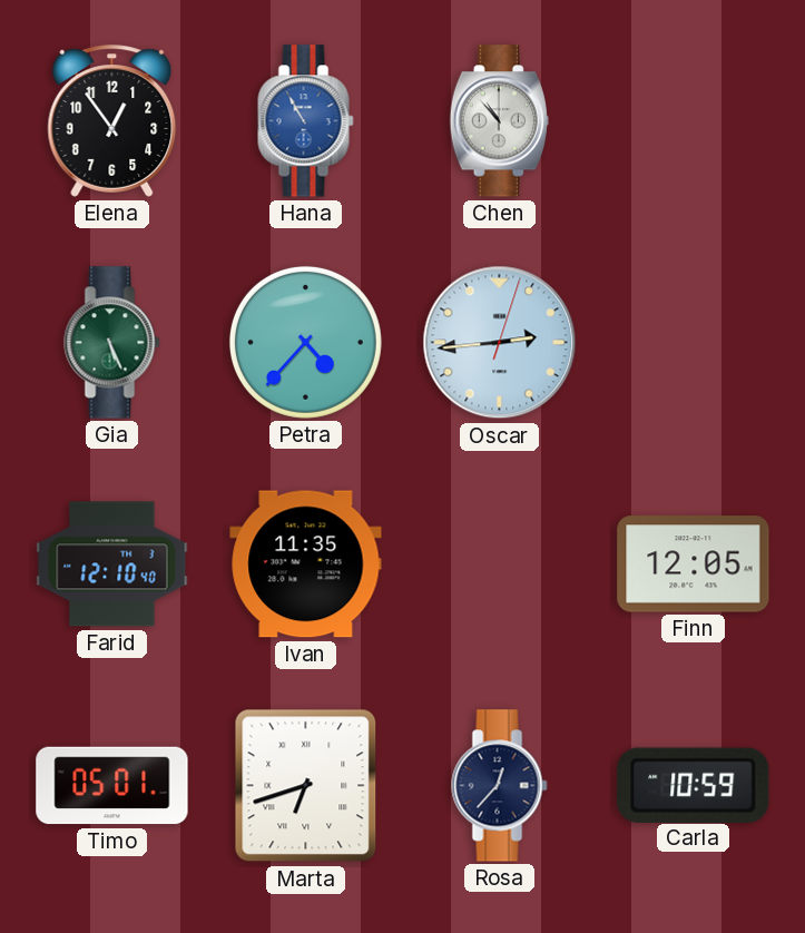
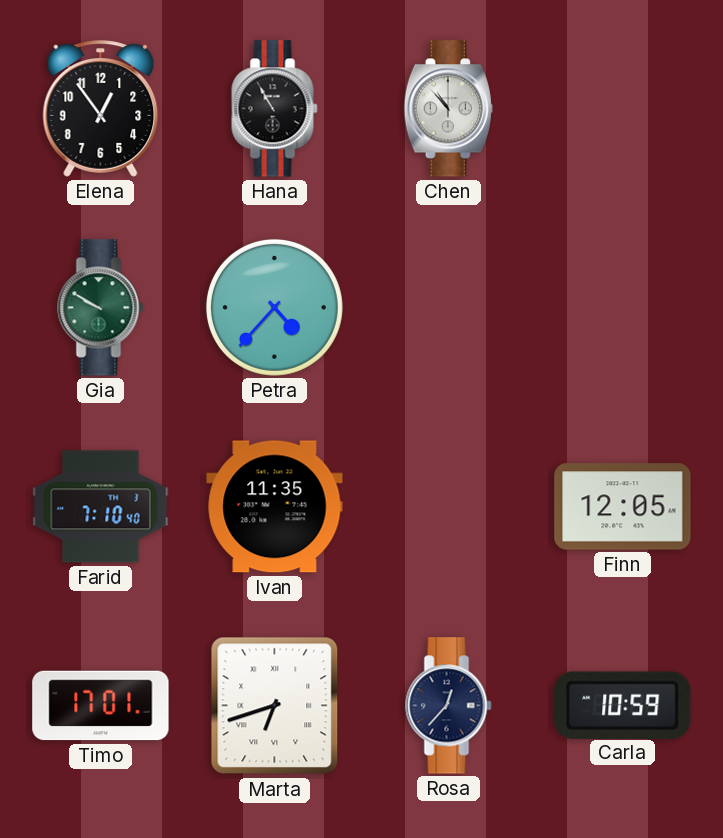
Hana dial: blue -> black (275, 109)
Gia: 5:26 -> 9:50 (101, 308)
Oscar: 2:44 -> none (500, 343)
Farid: 12:10 -> 7:10 (101, 507)
Timo: 05:01 -> 17:01 (101, 706)
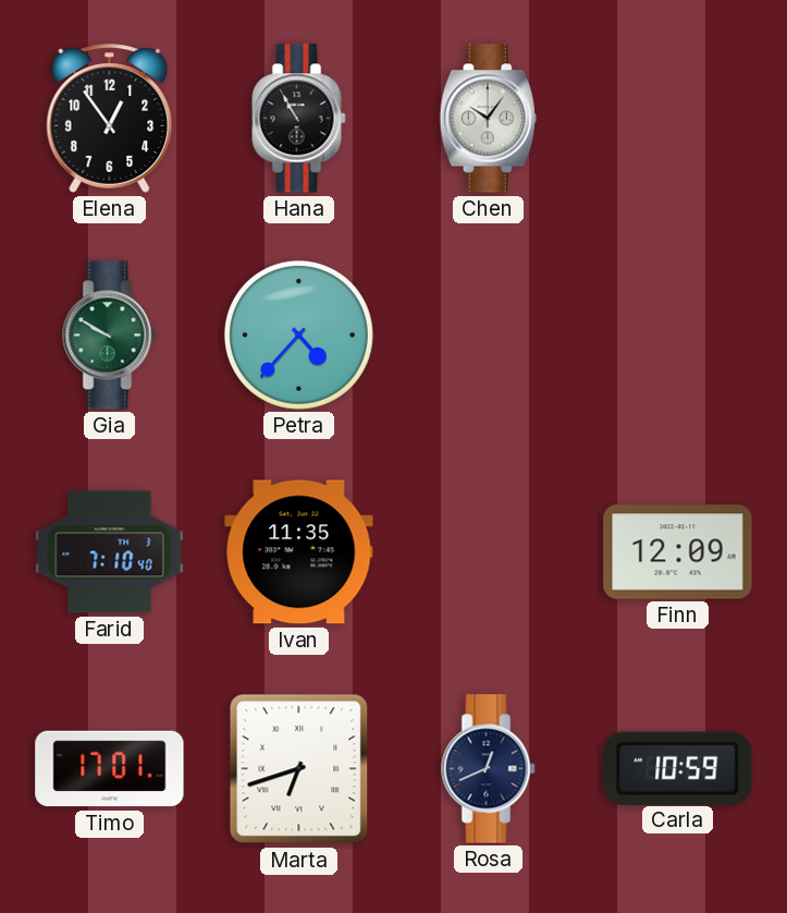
Chen: 10:53 -> 10:06 (488, 119)
Finn: 12:05 -> 12:09 (678, 552)
Rosa: 12:37 -> 12:41 (489, 769)
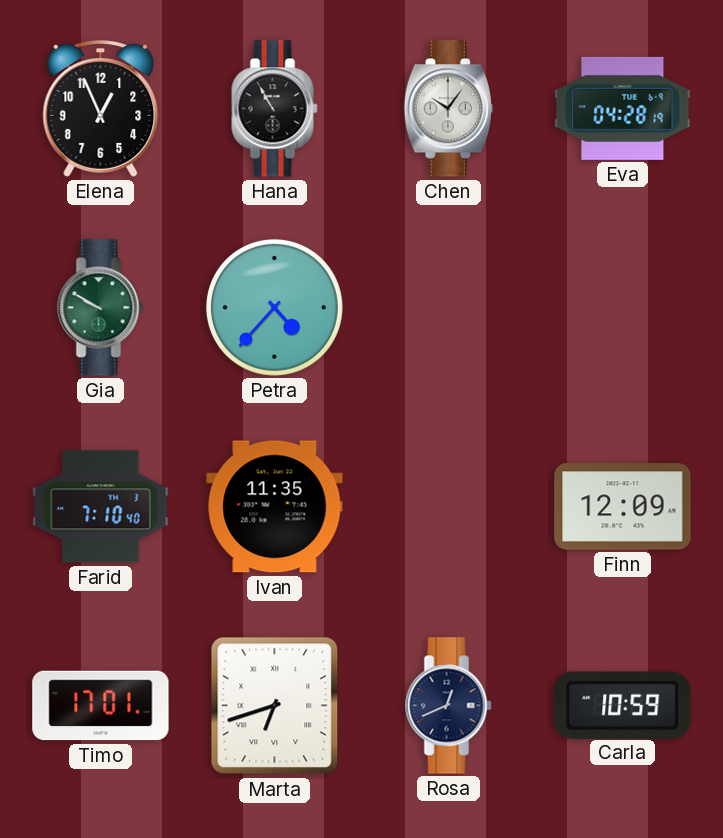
Elena: 12:54 -> 12:56 (101, 109)
Eva: none -> 04:28 (623, 108)
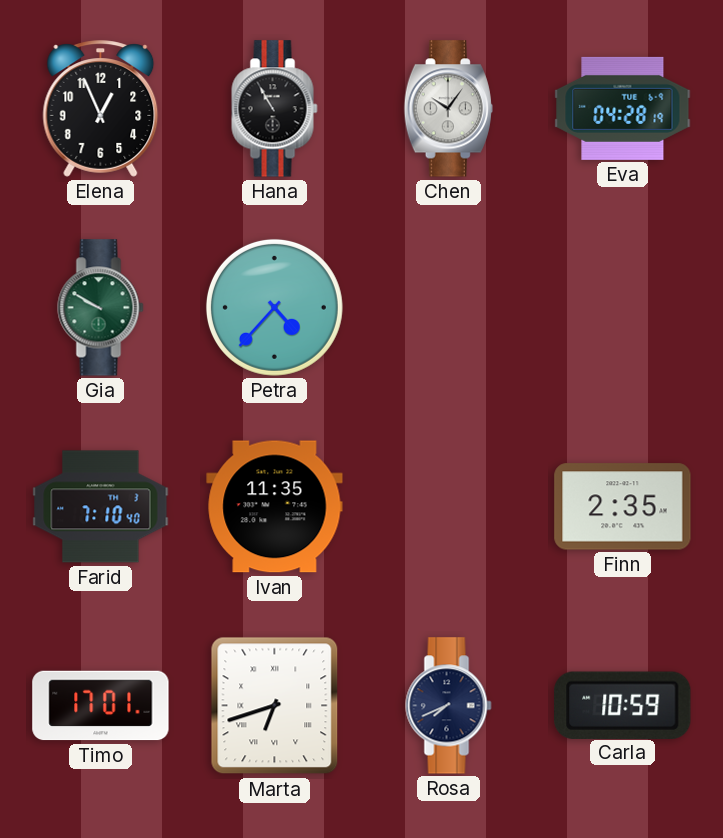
Finn: 12:09 -> 2:35 (623, 507)
Rosa: 12:41 -> 7:41 (449, 706)
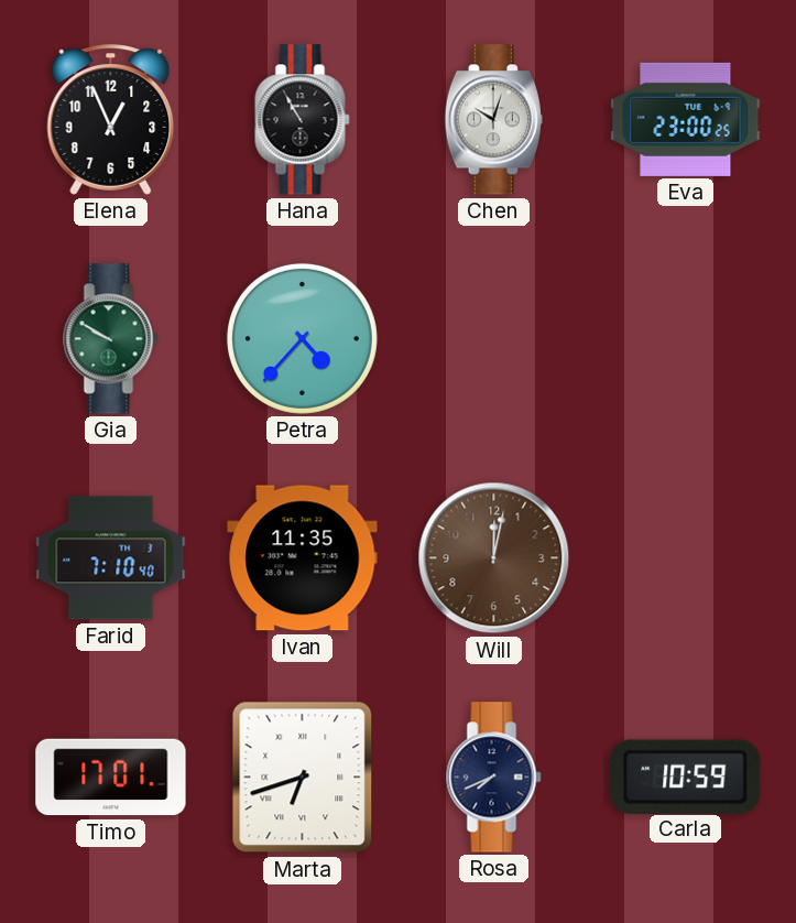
Chen: 10:06 -> 10:03 (493, 120)
Eva: 04:28 -> 23:00 (686, 119)
Will: none -> 12:02 (494, 558)
Finn: 2:35 -> none (623, 507)
